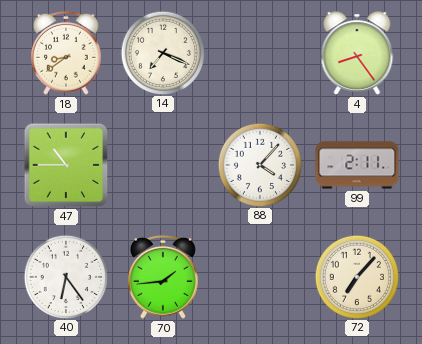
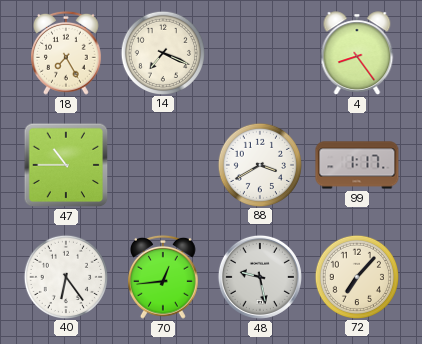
18: 8:39 -> 7:25 (67, 53)
88: 4:07 -> 3:40 (259, 164)
99: 2:11 -> 1:17 (357, 165)
70: 1:44 -> 12:44 (164, 277)
48: none -> 9:28 (260, 277)
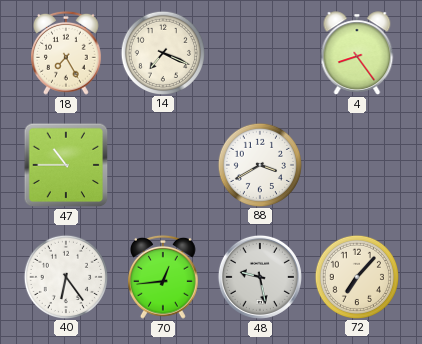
99: 1:17 -> none (357, 165)
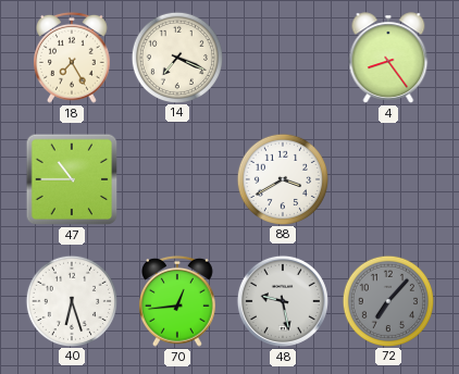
40: 6:24 -> 6:27 (71, 300)
72 dial: cream -> grey (387, 300)
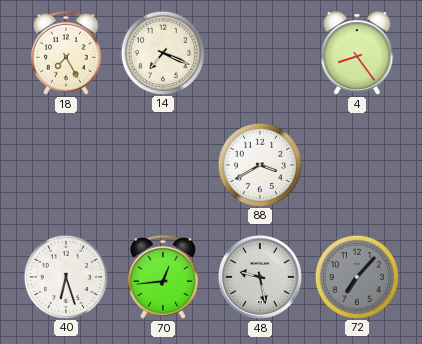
47: 10:45 -> none (72, 179)
